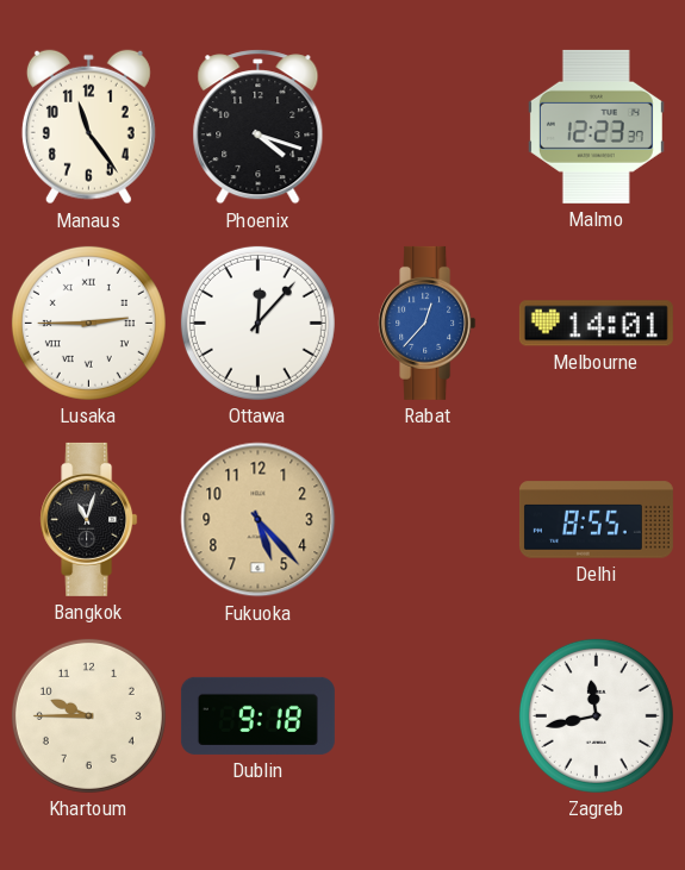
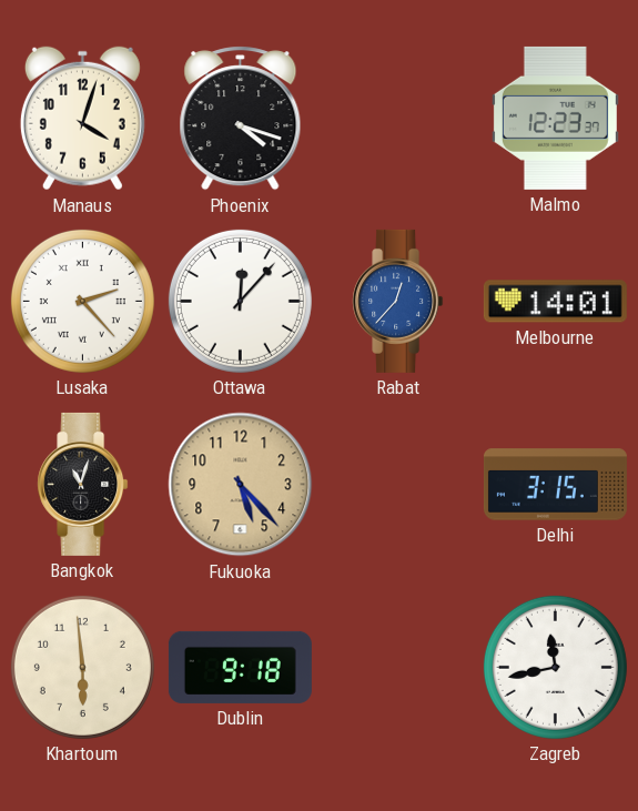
Manaus: 11:24 -> 4:03 (82, 119)
Lusaka: 2:45 -> 2:23 (82, 301)
Delhi: 8:55 -> 3:15 (555, 485)
Khartoum: 9:45 -> 5:59 (82, 667)
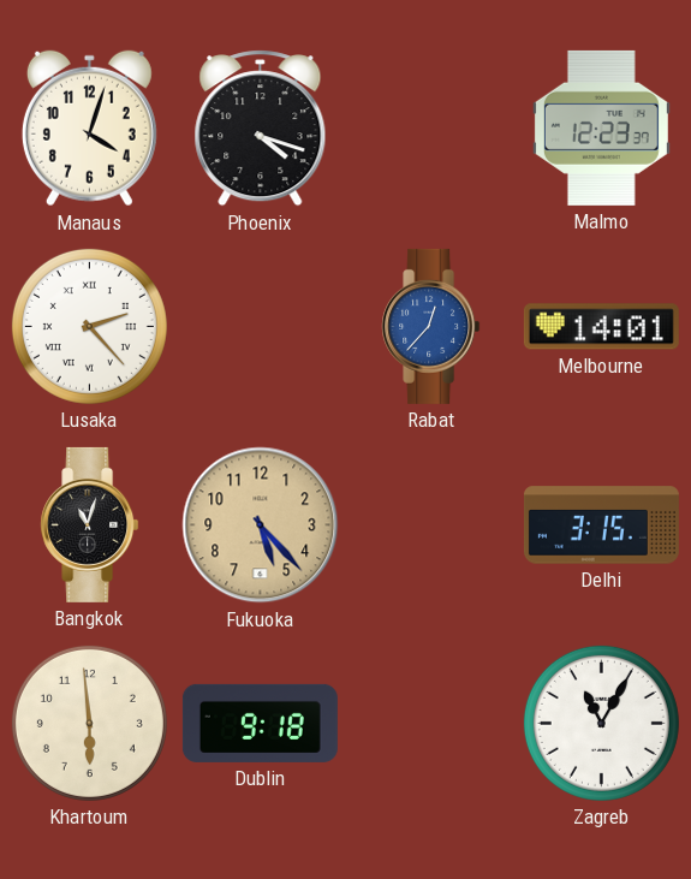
Ottawa: 12:07 -> none (240, 301)
Zagreb: 11:43 -> 11:05 (601, 723)
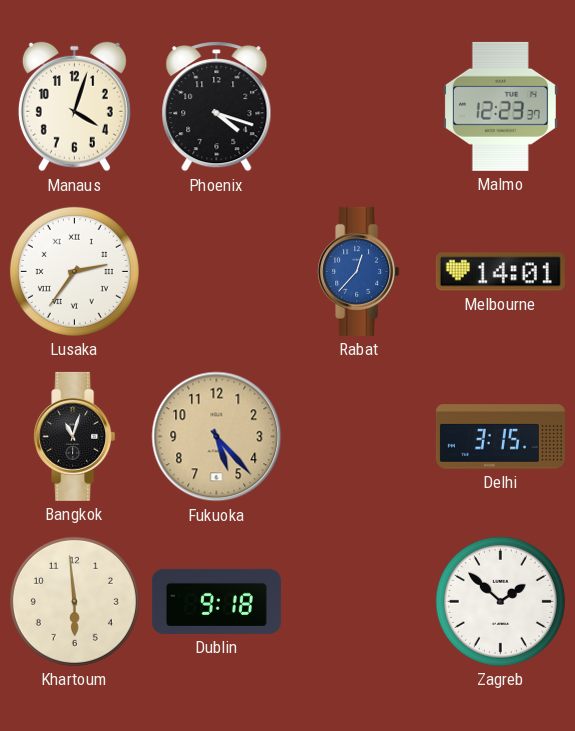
Lusaka: 2:23 -> 2:36 (74, 271)
Zagreb: 11:05 -> 1:52 (500, 601)
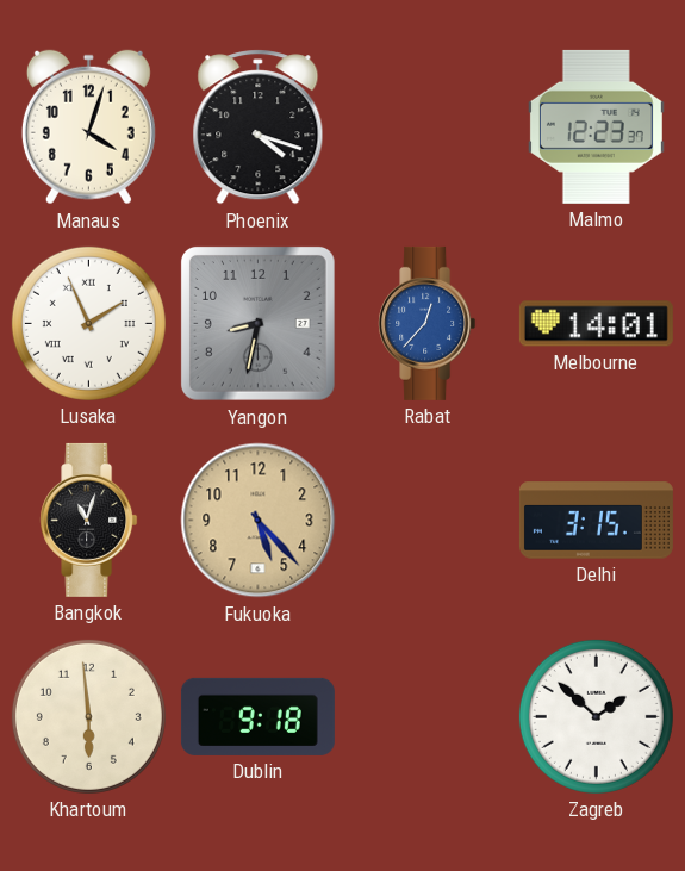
Lusaka: 2:36 -> 1:56 (88, 323)
Yangon: none -> 8:32 (257, 323)
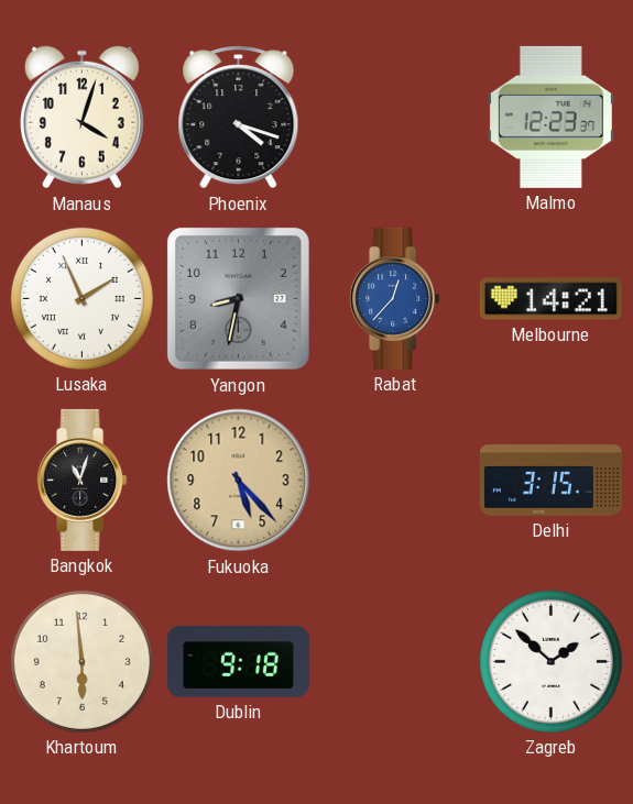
Melbourne: 14:01 -> 14:21 (550, 299)
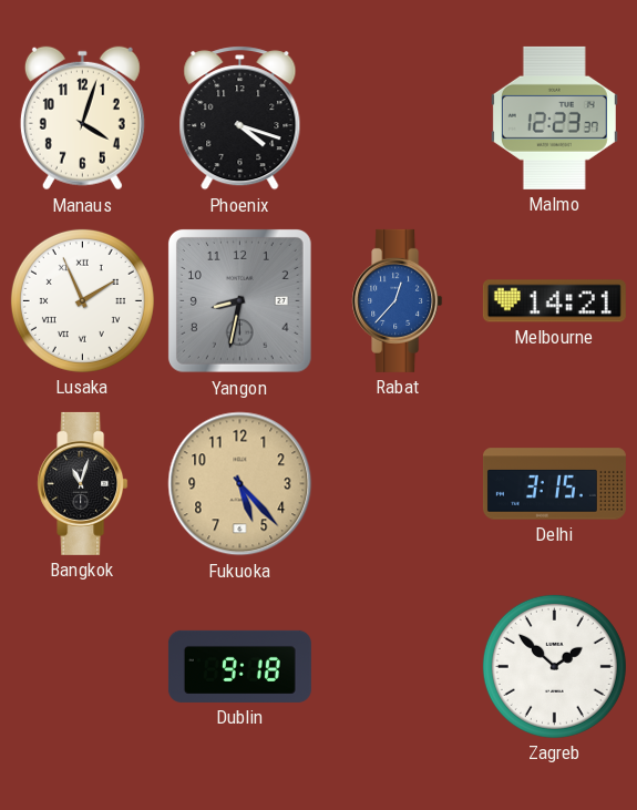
Khartoum: 5:59 -> none (81, 661)
